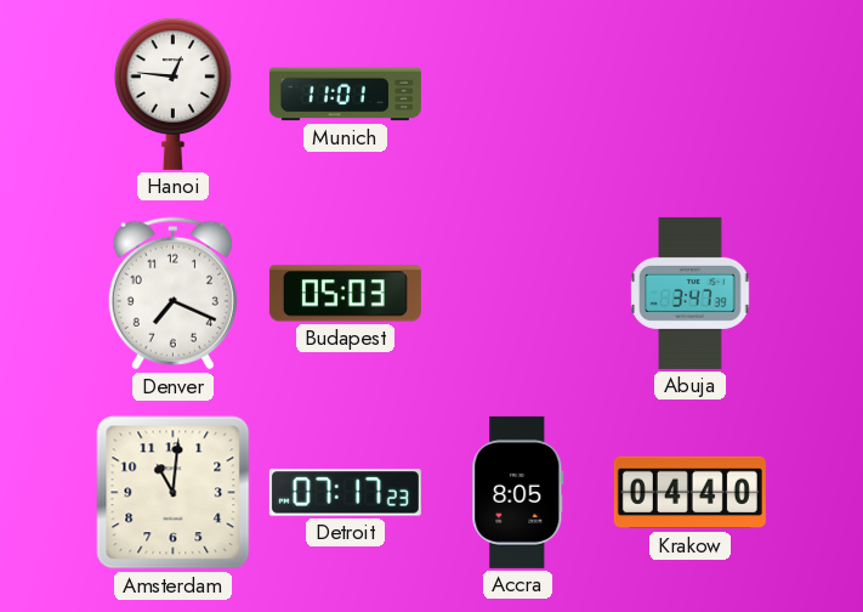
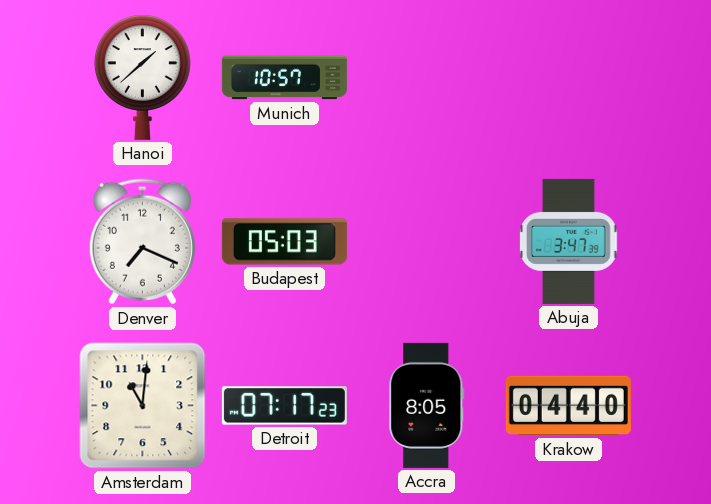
Hanoi: 12:46 -> 1:38 (142, 77)
Munich: 11:01 -> 10:57 (284, 78)
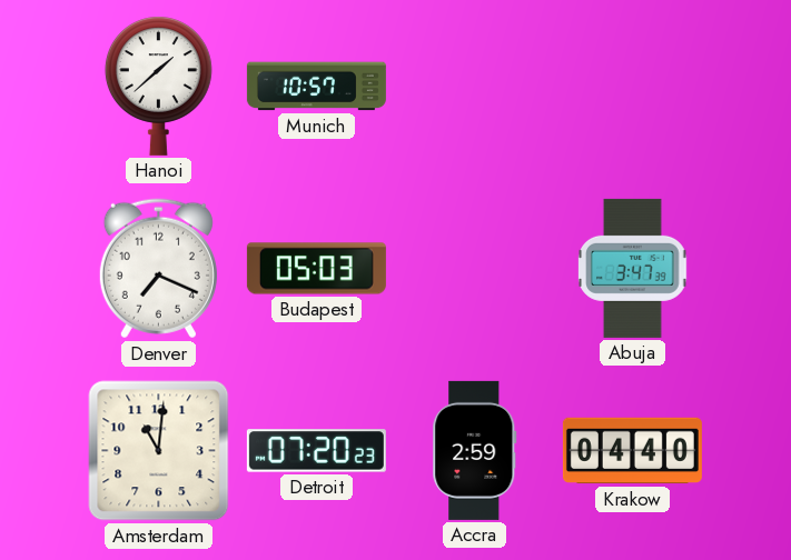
Detroit: 07:17 -> 07:20 (316, 451)
Accra: 8:05 -> 2:59 (475, 450)
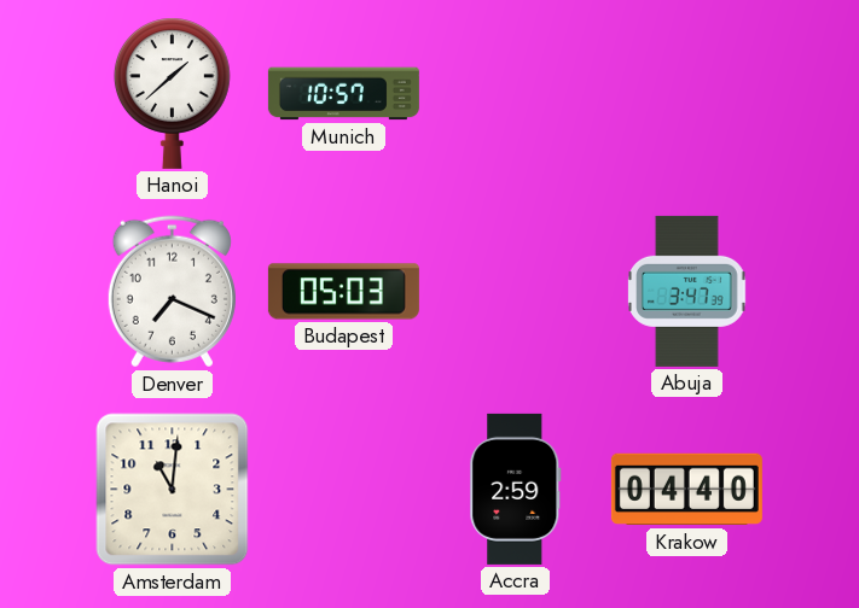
Detroit: 07:20 -> none (316, 451)
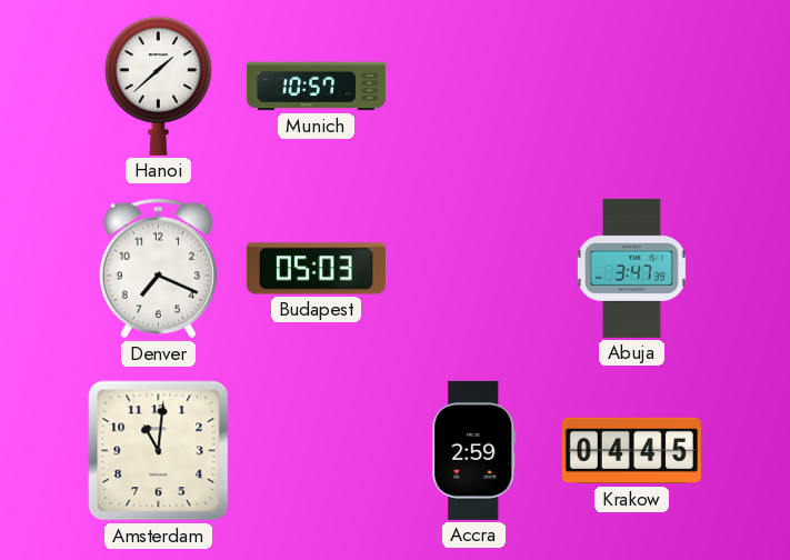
Krakow: 04:40 -> 04:45 (631, 451)
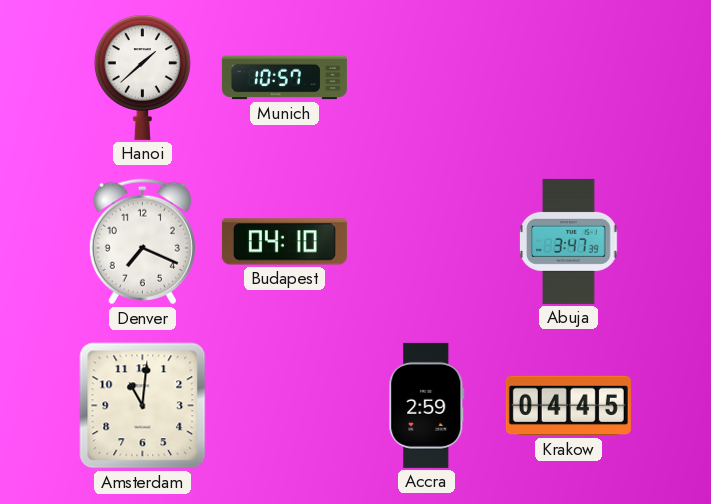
Budapest: 05:03 -> 04:10 (284, 242)
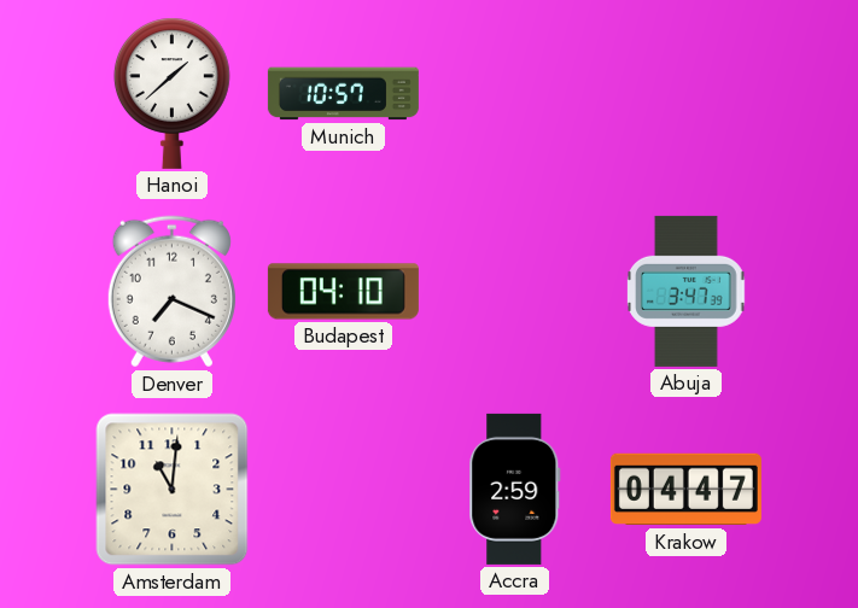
Krakow: 04:45 -> 04:47 (685, 490)
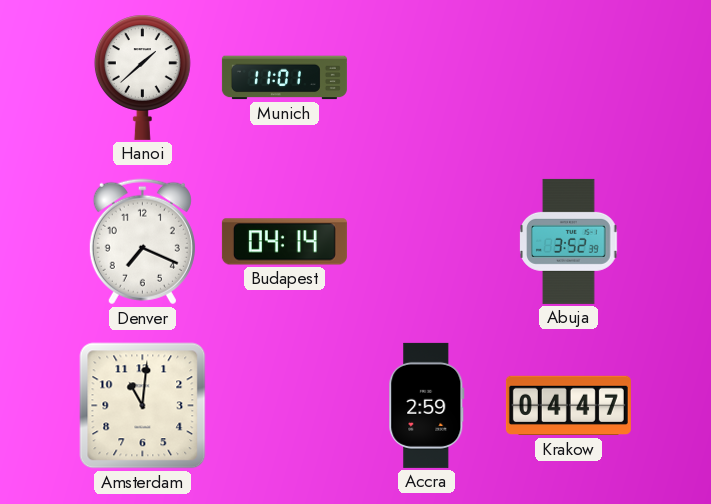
Munich: 10:57 -> 11:01 (284, 78)
Budapest: 04:10 -> 04:14 (284, 242)
Abuja: 3:47 -> 3:52 (569, 241)
